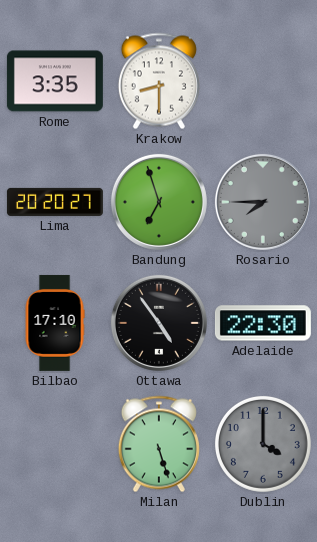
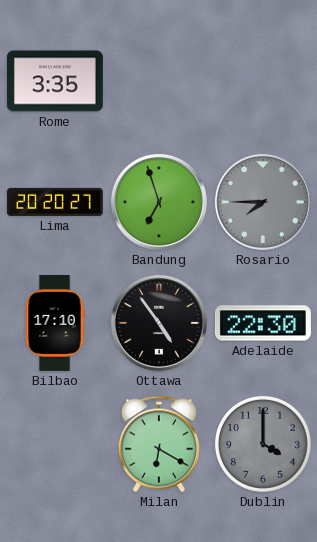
Krakow: 8:30 -> none (159, 81)
Milan: 5:27 -> 6:20 (159, 444)
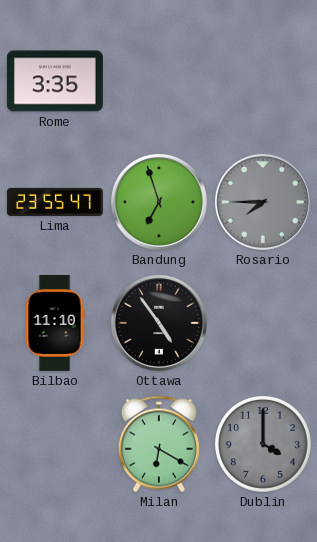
Lima: 20:20 -> 23:55 (55, 202)
Bilbao: 17:10 -> 11:10 (55, 323)
Adelaide: 22:30 -> none (263, 323)
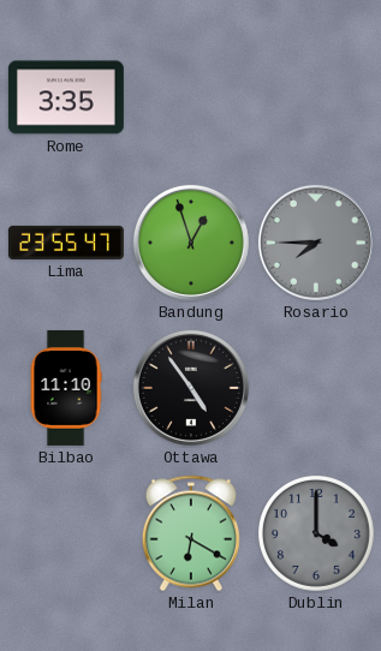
Bandung: 6:57 -> 12:57 (191, 243)
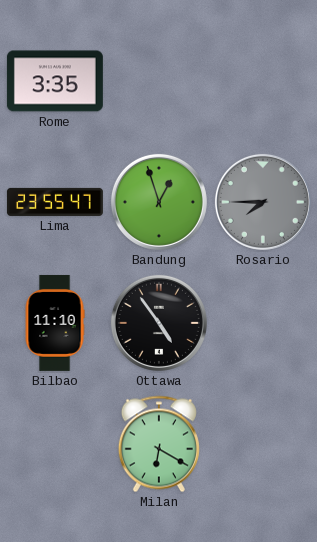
Dublin: 4:00 -> none (316, 533)
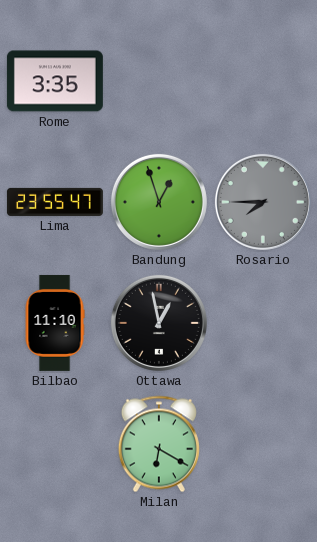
Ottawa: 4:54 -> 12:58 (159, 323)
